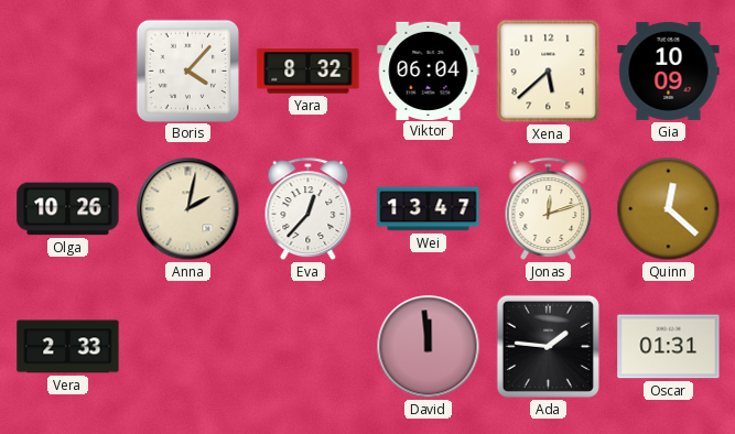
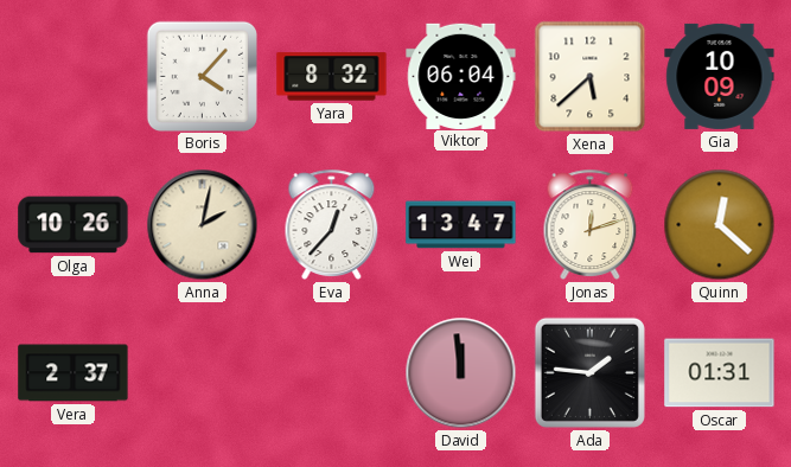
Vera: 2:33 -> 2:37 (74, 373)
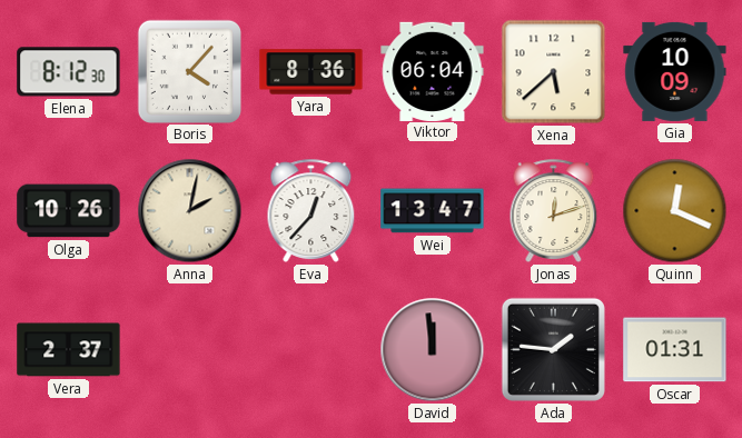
Elena: none -> 8:12 (69, 72)
Yara: 8:32 -> 8:36 (311, 72)
Quinn: 12:22 -> 12:19 (675, 211)
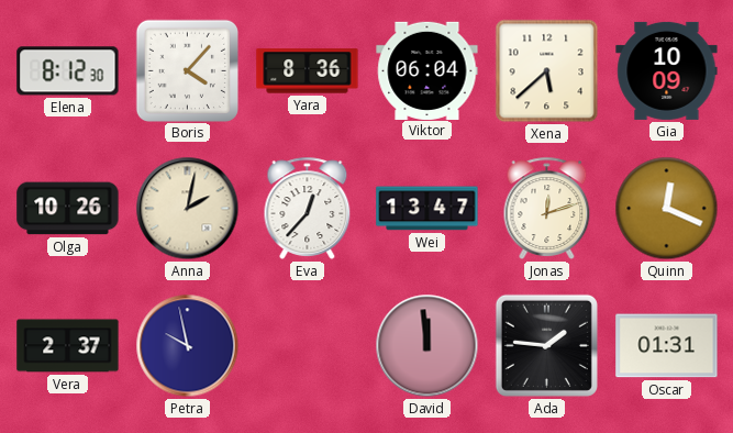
Petra: none -> 9:58 (188, 346)
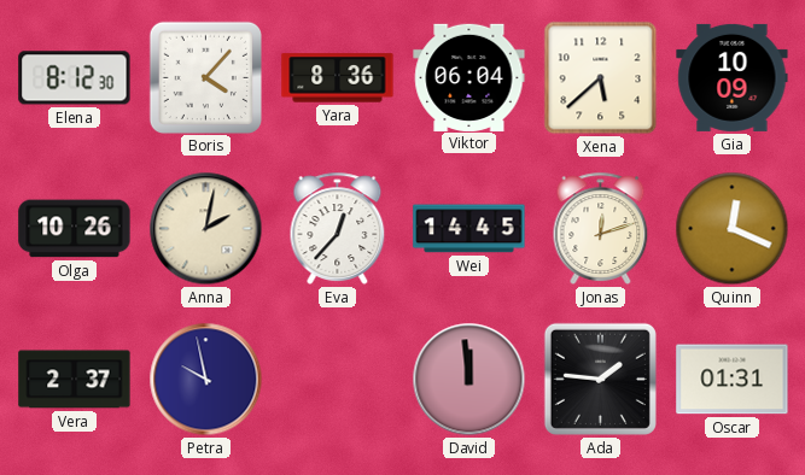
Wei: 13:47 -> 14:45 (469, 229)
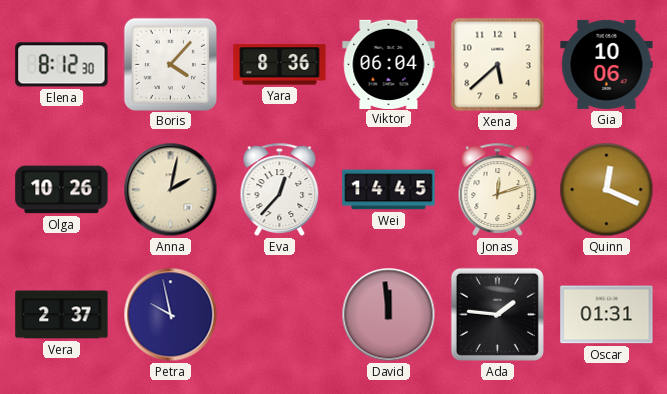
Gia: 10:09 -> 10:06 (607, 64)
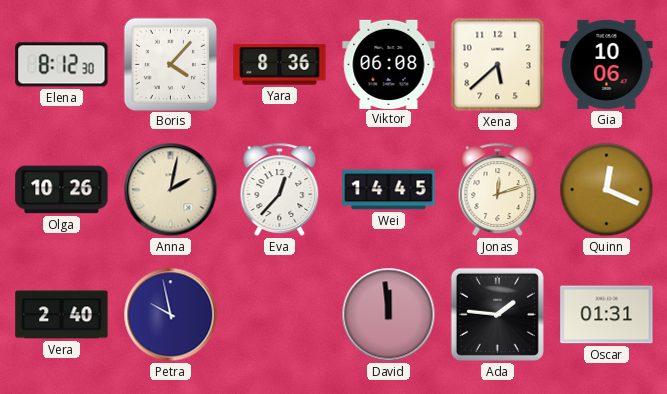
Viktor: 06:04 -> 06:08 (389, 64)
Vera: 2:37 -> 2:40 (62, 315)
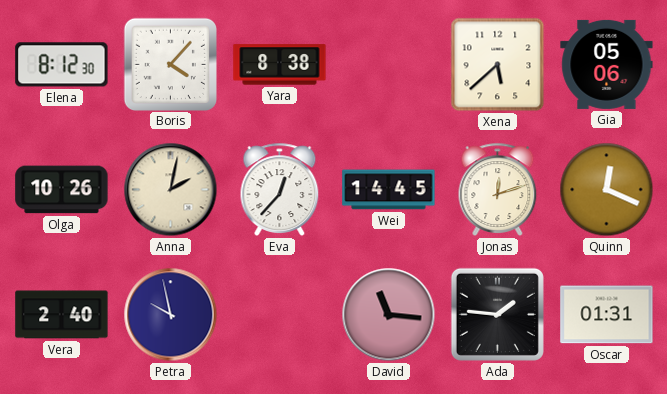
Yara: 8:36 -> 8:38 (280, 65)
Viktor: 06:08 -> none (389, 64)
Gia: 10:06 -> 05:06 (607, 64)
David: 11:59 -> 11:16 (389, 315)
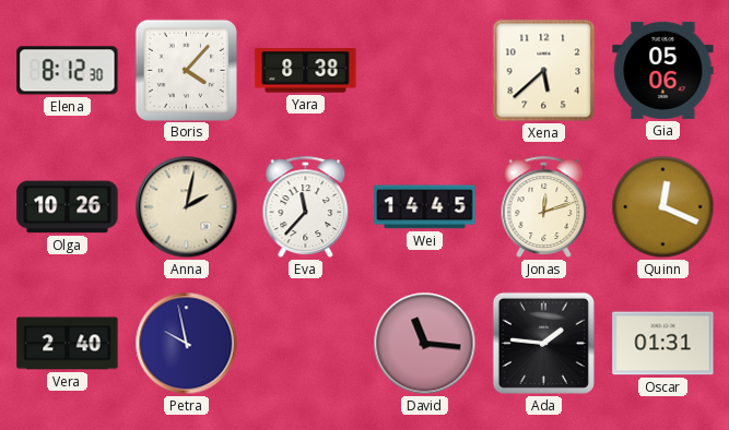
Eva: 12:37 -> 11:37 (306, 206)
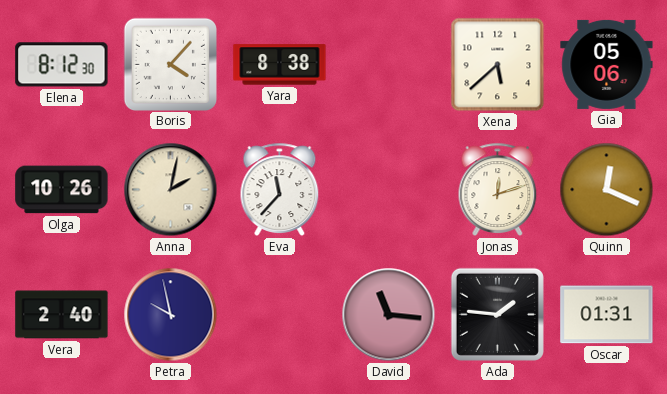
Wei: 14:45 -> none (425, 207)
